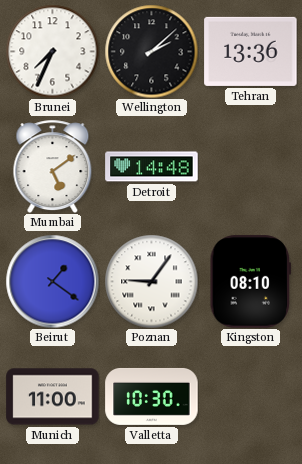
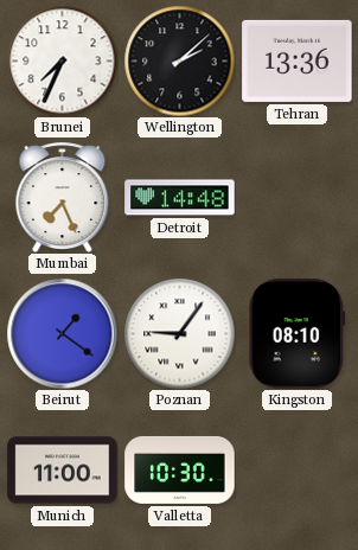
Mumbai: 5:09 -> 7:26 (63, 197)
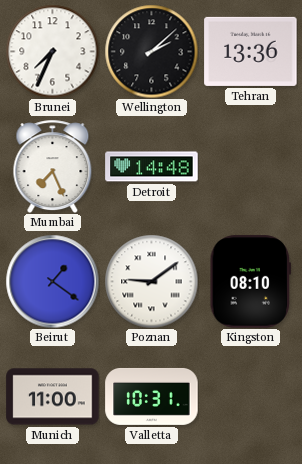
Poznan: 9:06 -> 9:09 (151, 281)
Valletta: 10:30 -> 10:31 (152, 396)
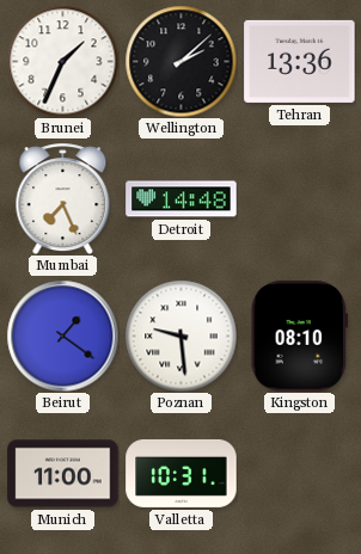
Brunei: 7:34 -> 1:34 (62, 61)
Poznan: 9:09 -> 9:29 (180, 336)
